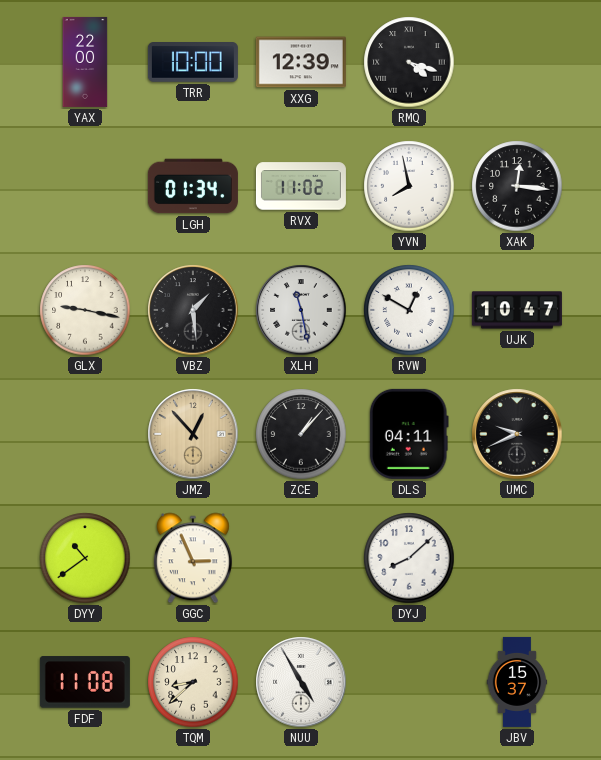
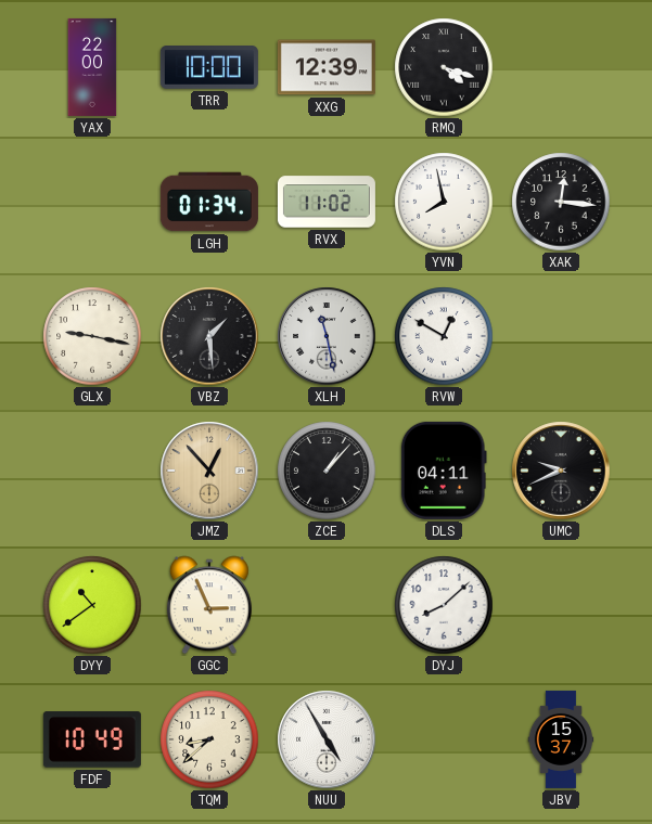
UJK: 10:47 -> none (517, 310)
FDF: 11:08 -> 10:49 (92, 739)
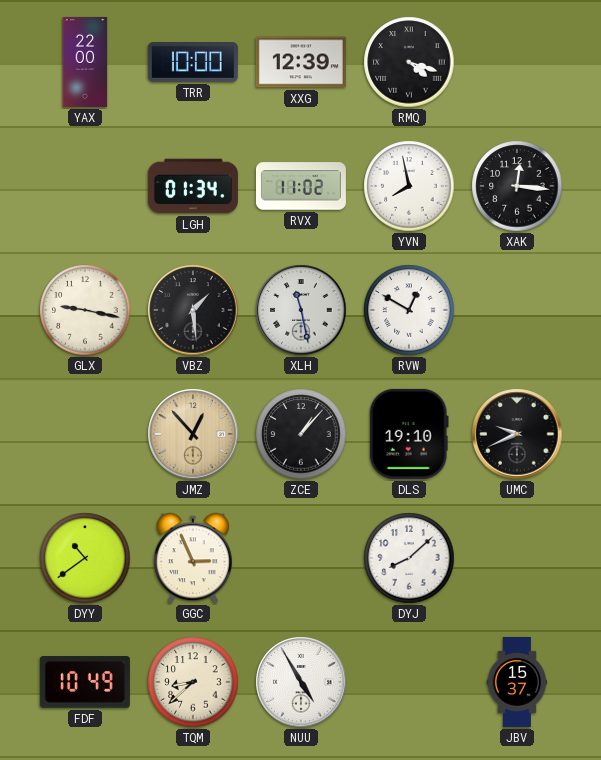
DLS: 04:11 -> 19:10 (409, 434)
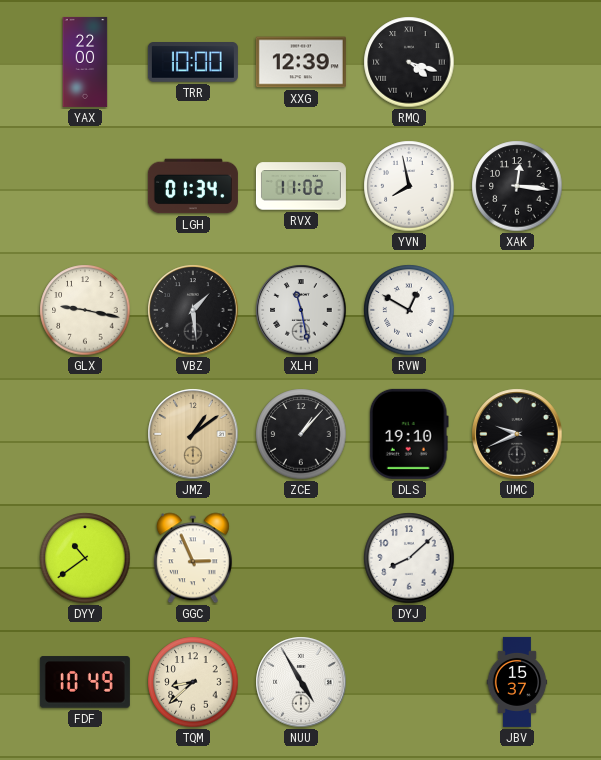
JMZ: 12:53 -> 1:09 (193, 434)
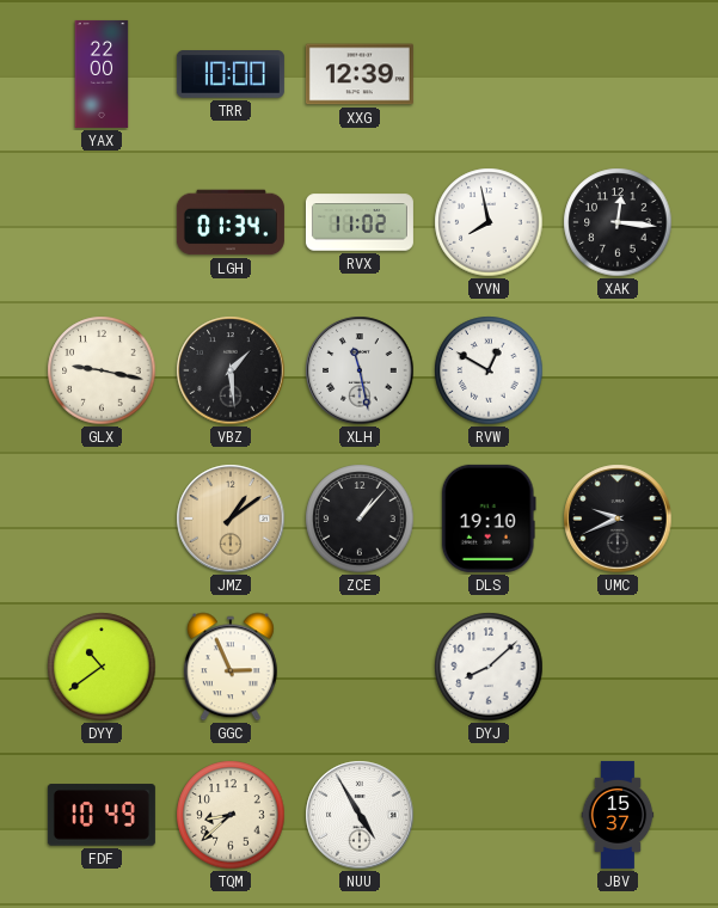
RMQ: 4:18 -> none (409, 62)
